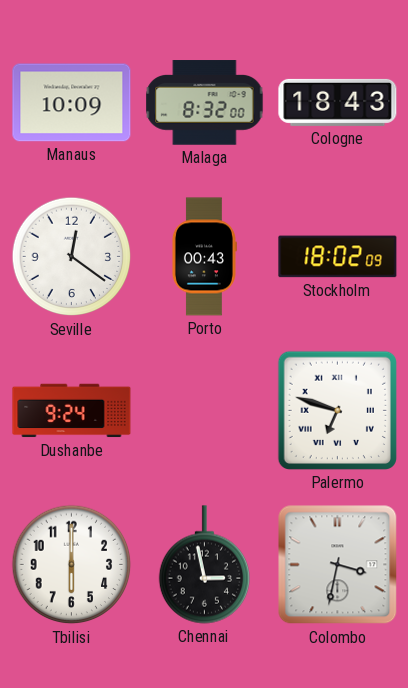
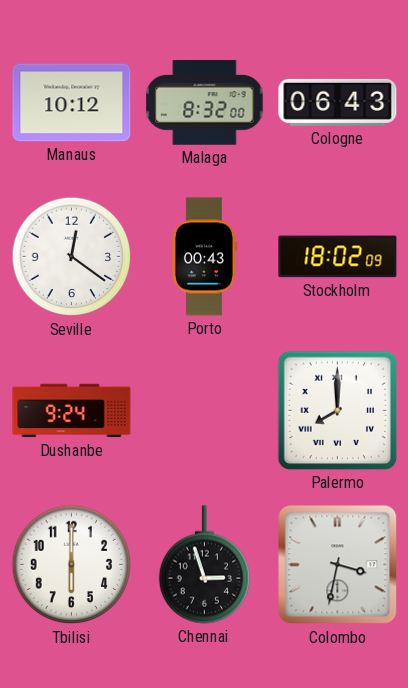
Manaus: 10:09 -> 10:12 (72, 103)
Cologne: 18:43 -> 06:43 (338, 102)
Palermo: 6:48 -> 8:00 (337, 410)
Chennai: 2:58 -> 2:57 (204, 565)
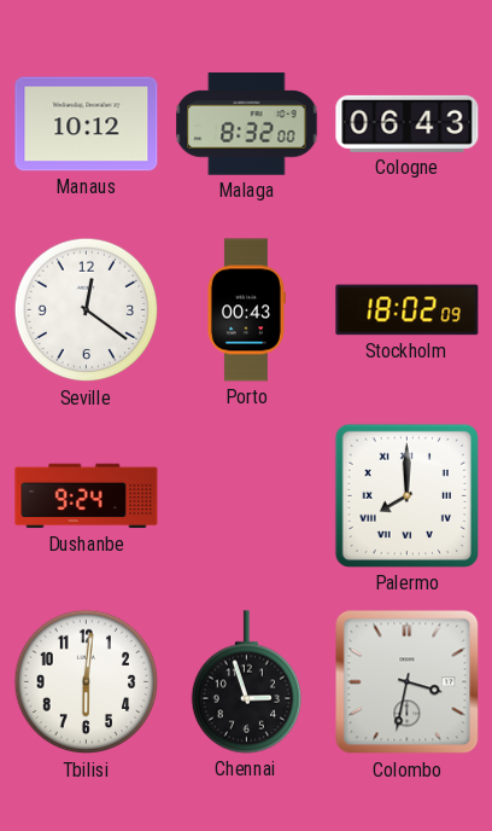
Tbilisi: 6:00 -> 6:01 (87, 682)
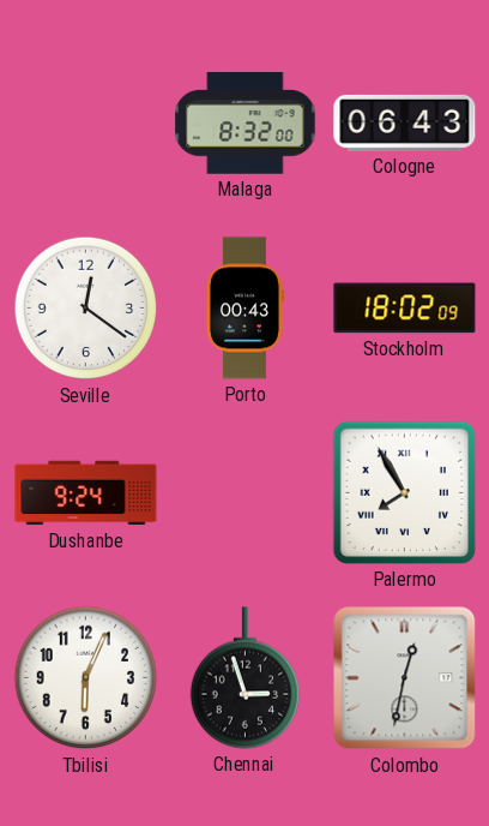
Manaus: 10:12 -> none (87, 124)
Palermo: 8:00 -> 7:55 (404, 492)
Tbilisi: 6:01 -> 6:04 (86, 678)
Colombo: 3:32 -> 12:32 (405, 678)
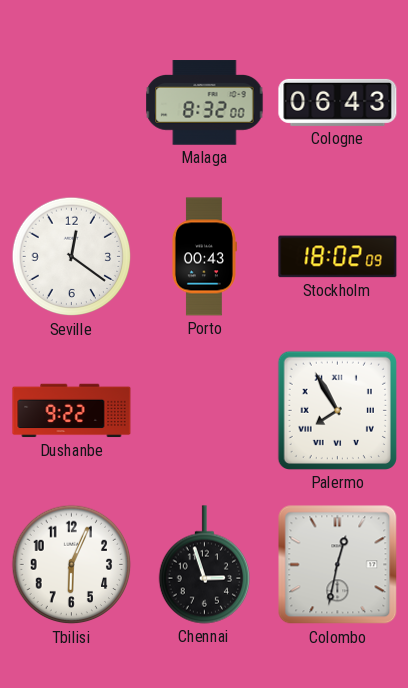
Dushanbe: 9:24 -> 9:22 (72, 411)
